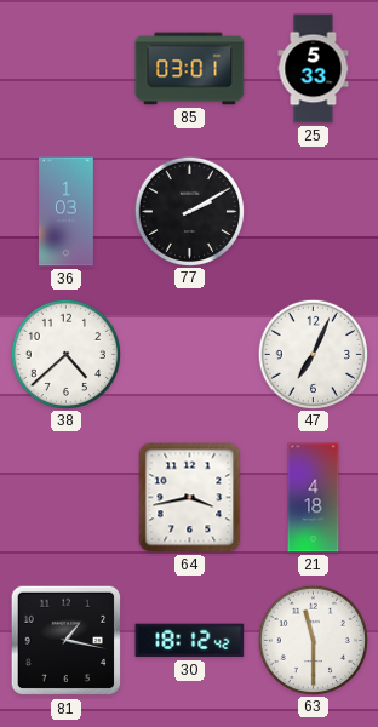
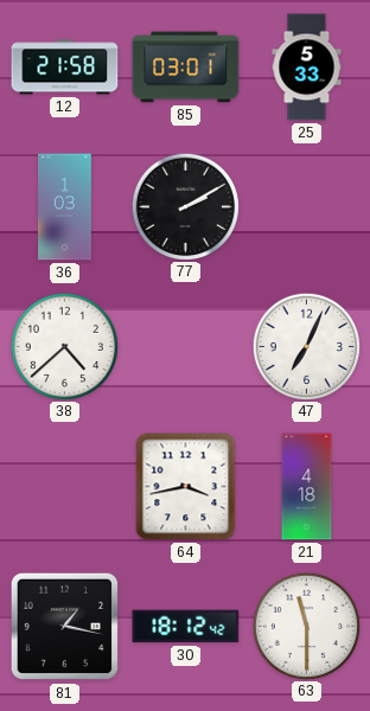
12: none -> 21:58 (65, 68)
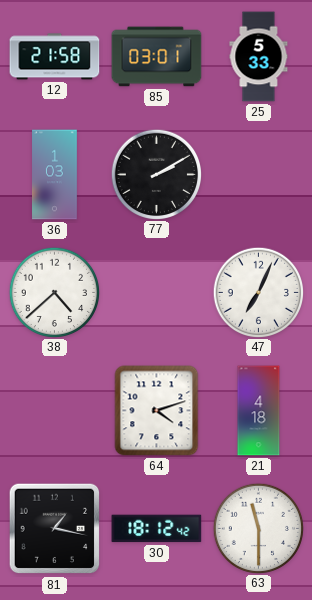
64: 3:43 -> 4:12 (157, 411)
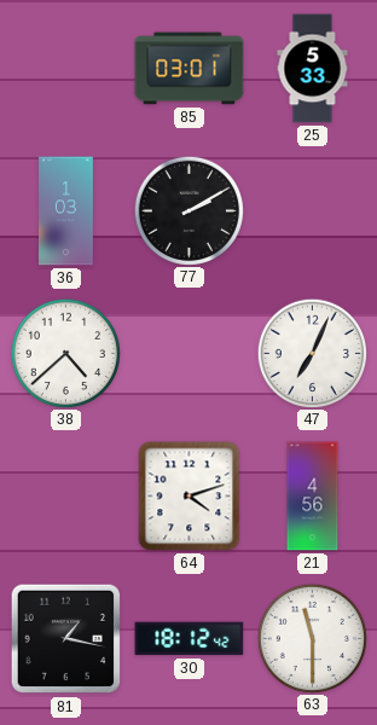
12: 21:58 -> none (55, 57)
21: 4:18 -> 4:56 (313, 497)
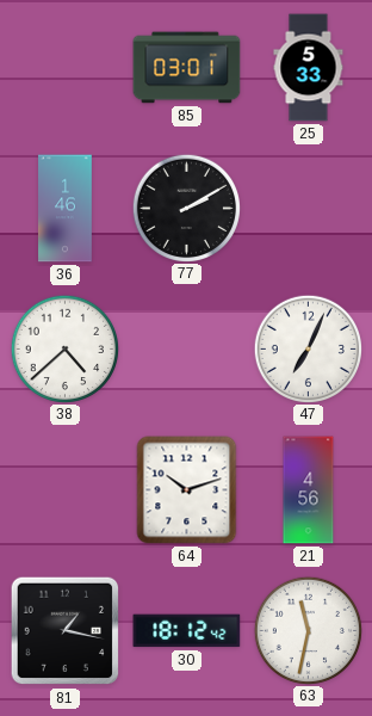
36: 1:03 -> 1:46 (66, 209)
64: 4:12 -> 10:12 (187, 490)
63: 11:30 -> 11:32 (308, 630)
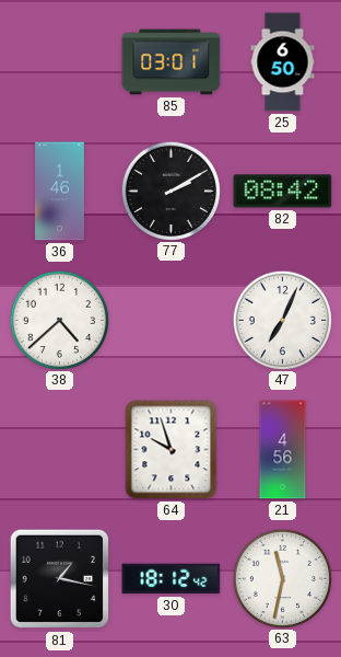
25: 5:33 -> 6:50 (283, 62)
82: none -> 08:42 (283, 192)
64: 10:12 -> 9:57 (172, 450)
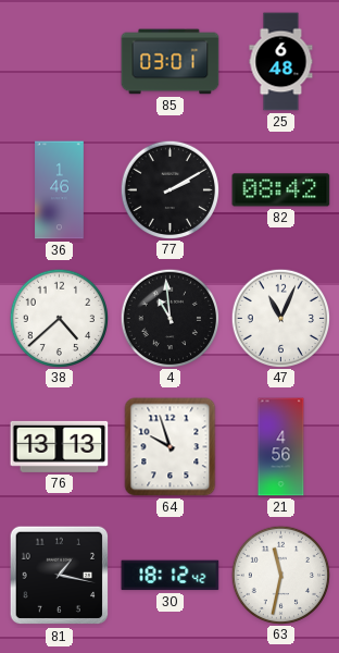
25: 6:50 -> 6:48 (281, 62)
4: none -> 10:59 (169, 318)
47: 7:04 -> 11:04 (280, 318)
76: none -> 13:13 (60, 446)
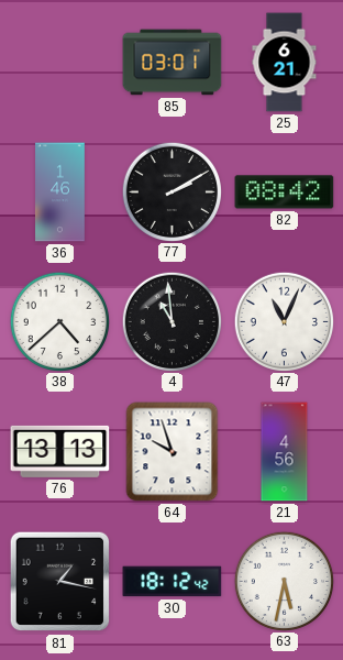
25: 6:48 -> 6:21 (285, 63)
63: 11:32 -> 5:32 (284, 581)
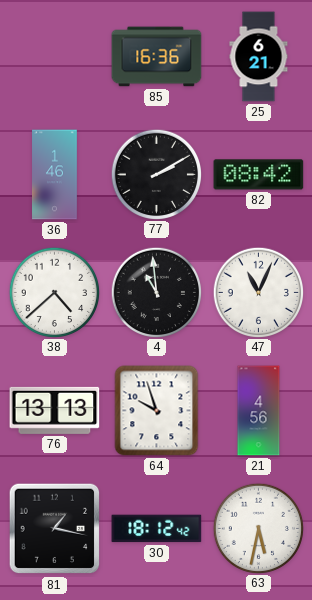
85: 03:01 -> 16:36 (157, 57)
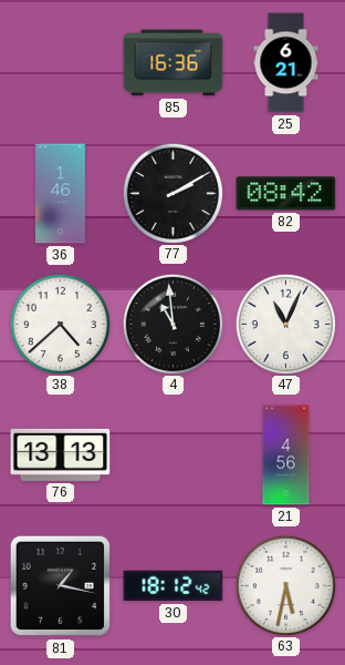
64: 9:57 -> none (157, 411)
